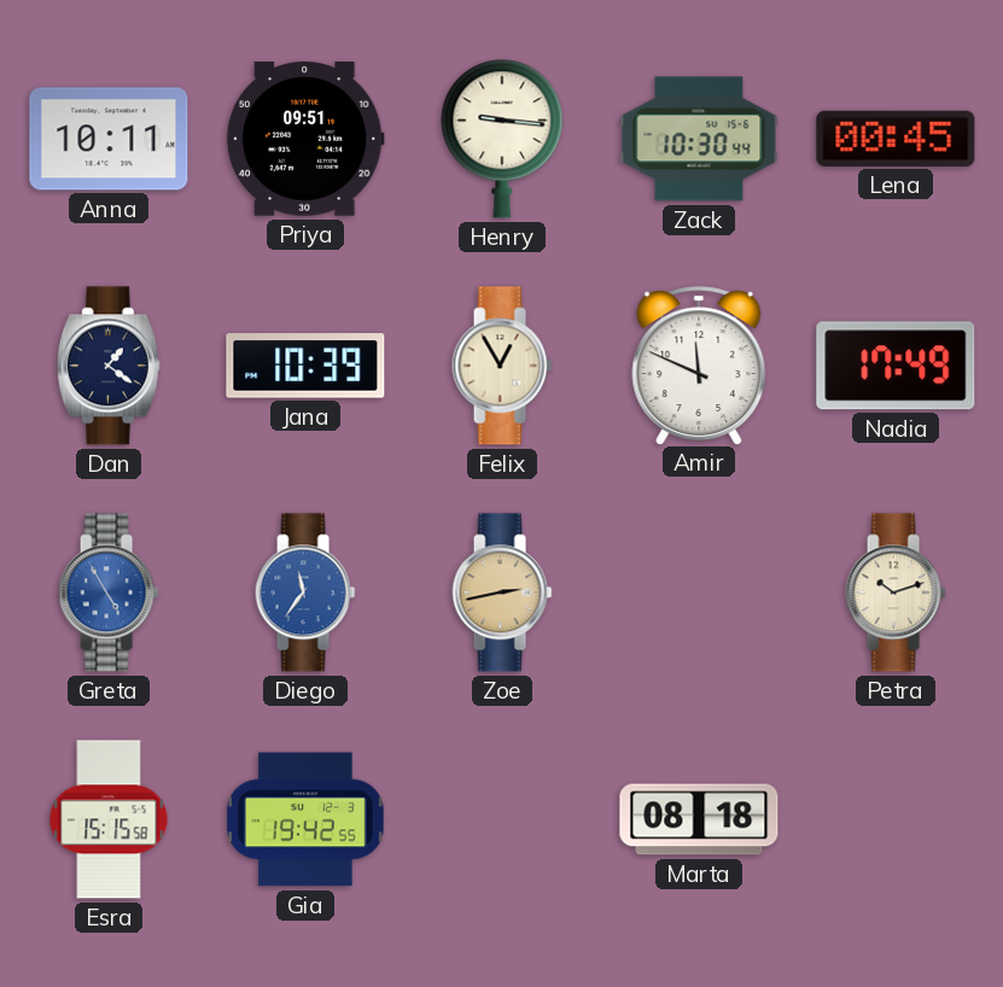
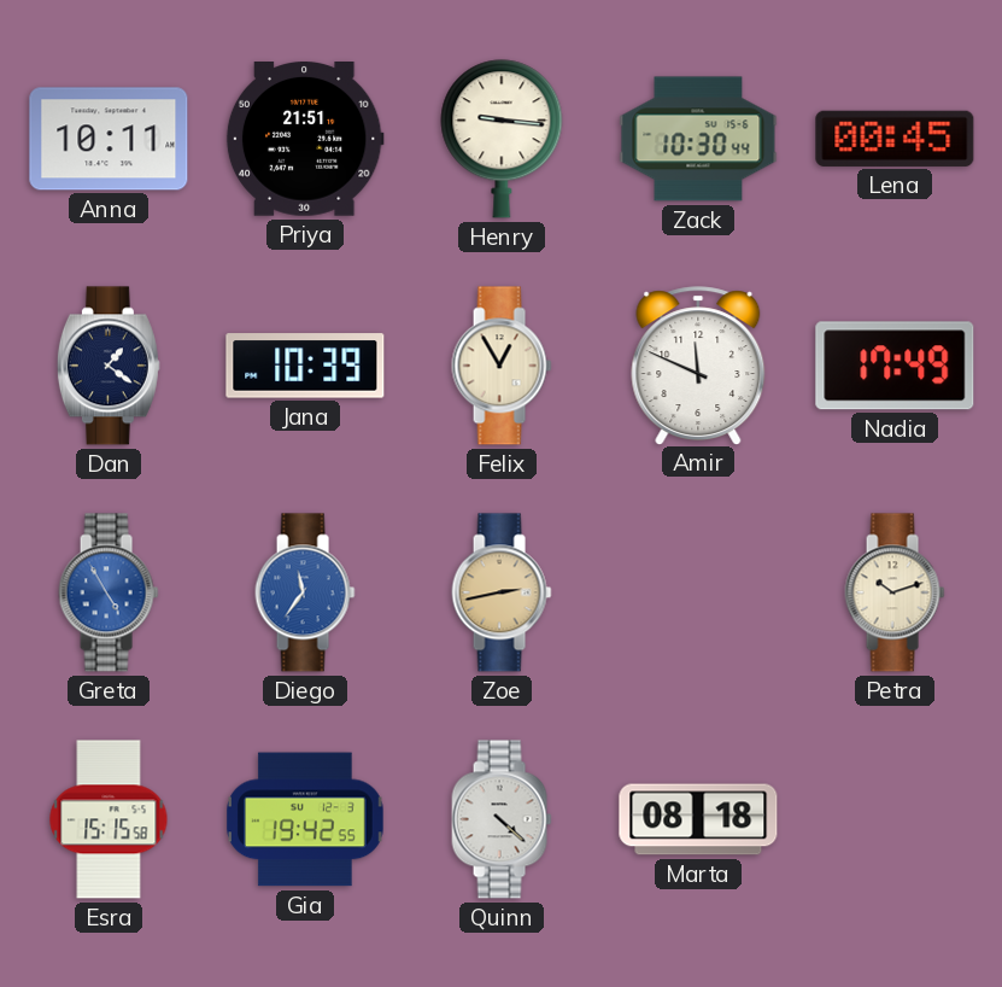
Priya: 09:51 -> 21:51 (305, 140)
Quinn: none -> 4:22 (502, 819)
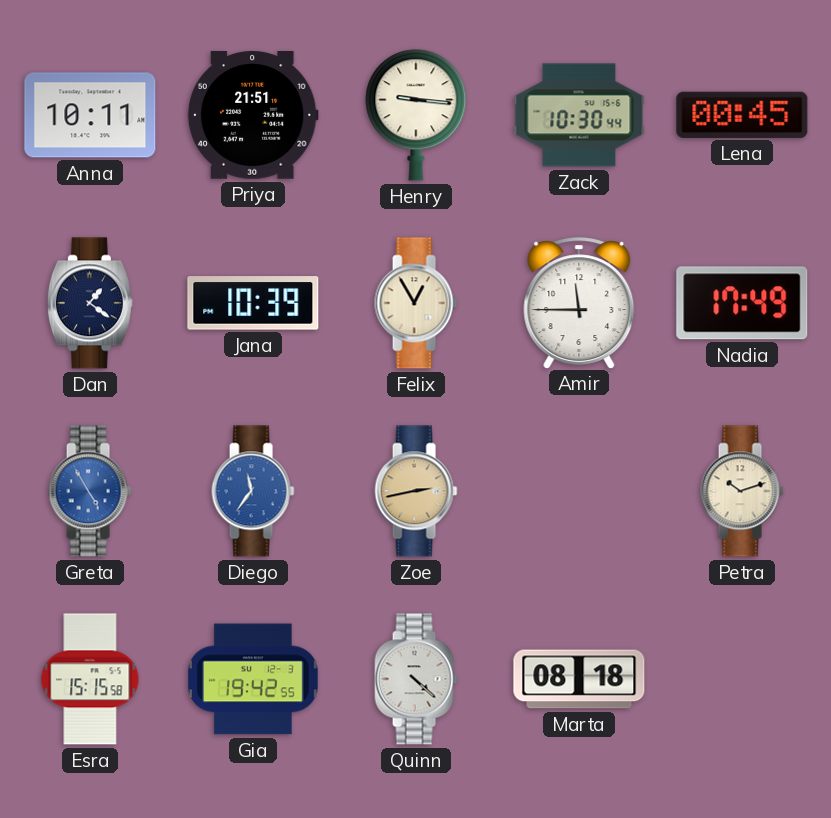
Amir: 11:49 -> 11:45 (579, 303)
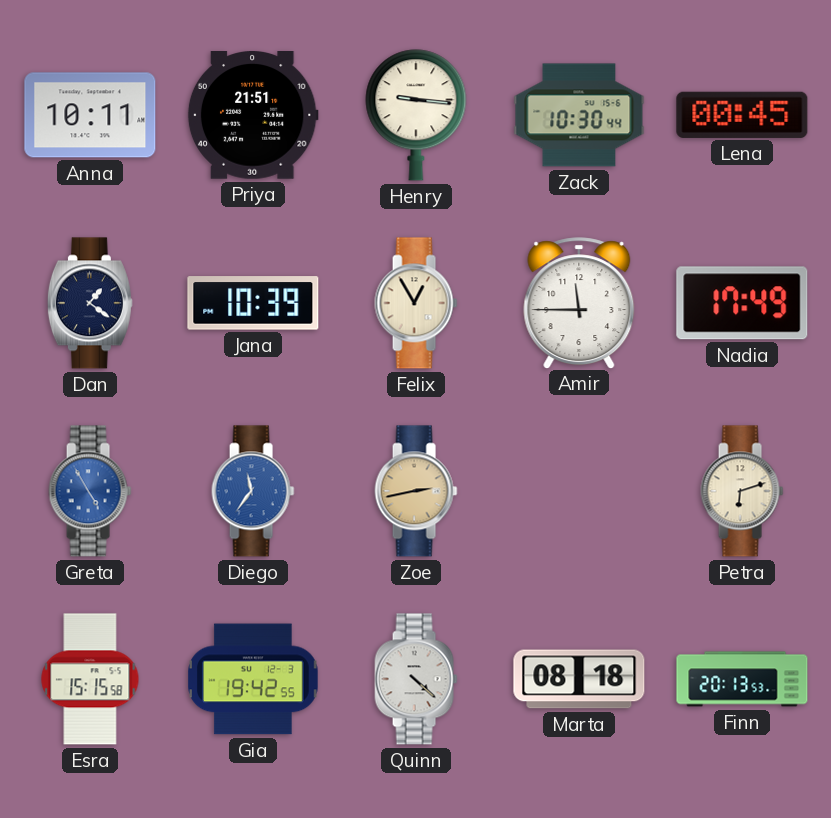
Petra: 10:12 -> 6:12 (742, 491)
Finn: none -> 20:13 (742, 679)
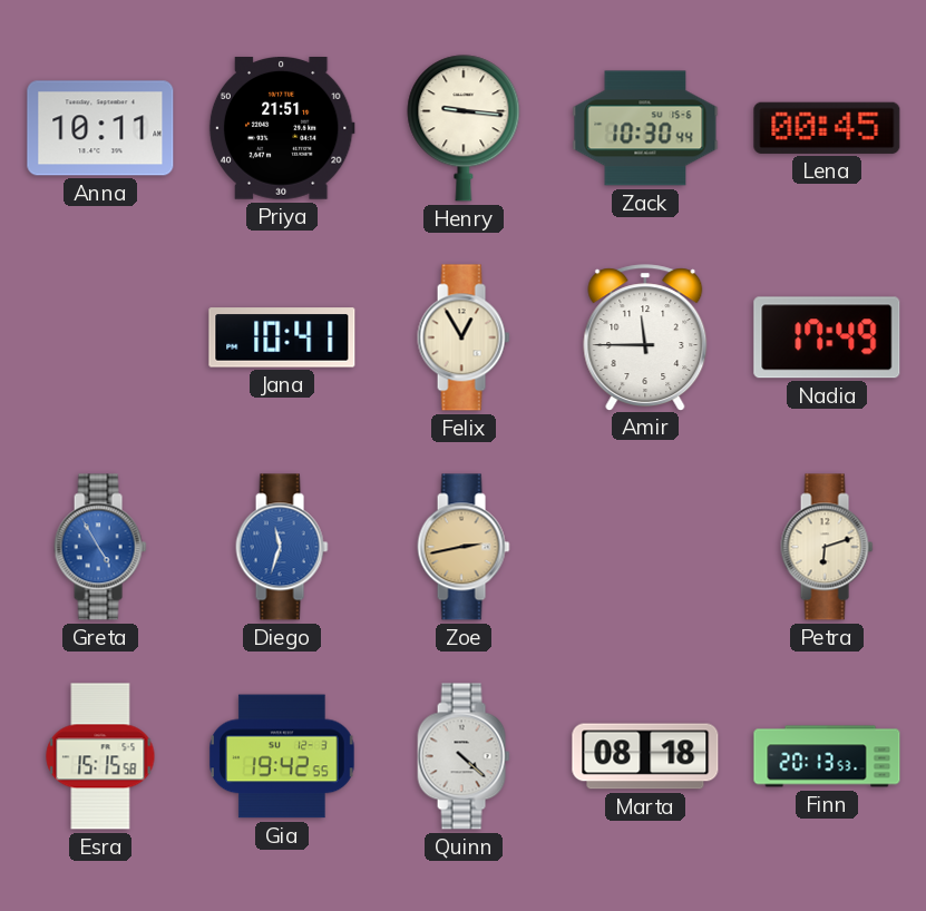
Dan: 1:21 -> none (90, 303)
Jana: 10:39 -> 10:41 (282, 337)
Diego: 11:36 -> 11:33 (282, 547)
